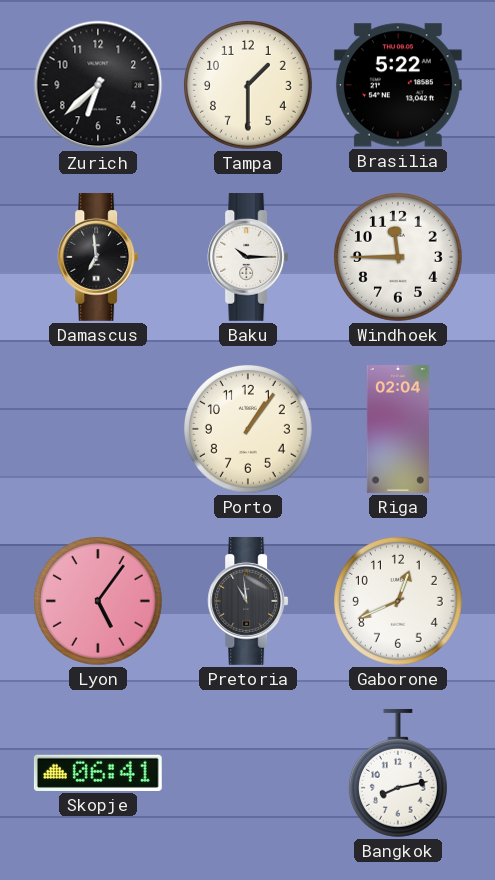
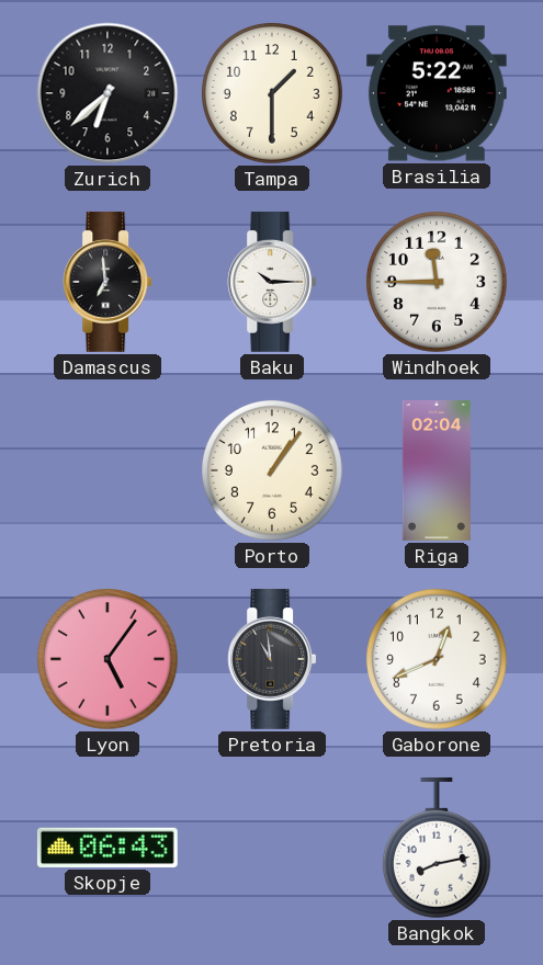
Skopje: 06:41 -> 06:43 (108, 848)
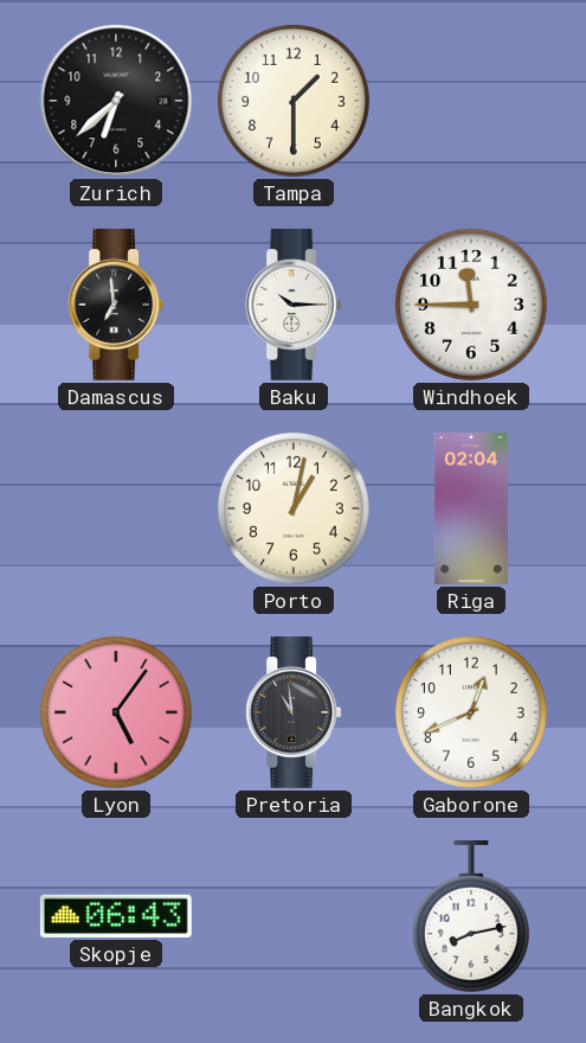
Brasilia: 5:22 -> none (437, 93)
Porto: 1:06 -> 1:02 (294, 508)
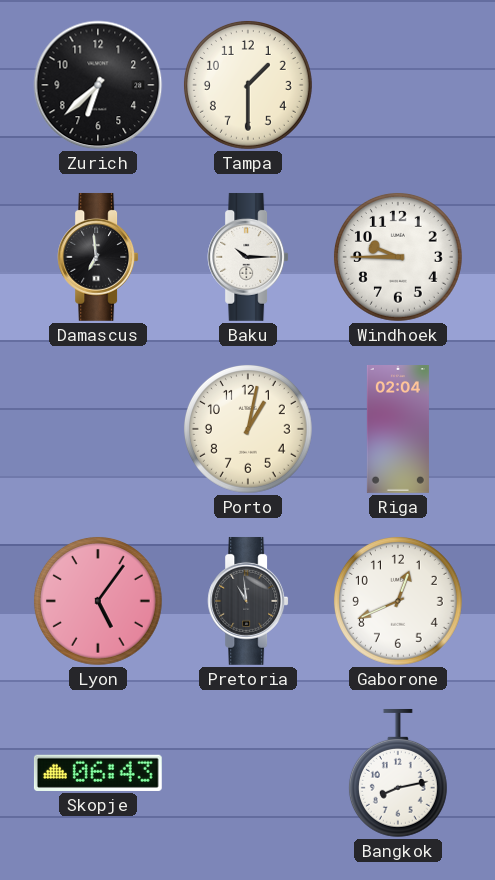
Windhoek: 11:45 -> 9:45 (398, 257)
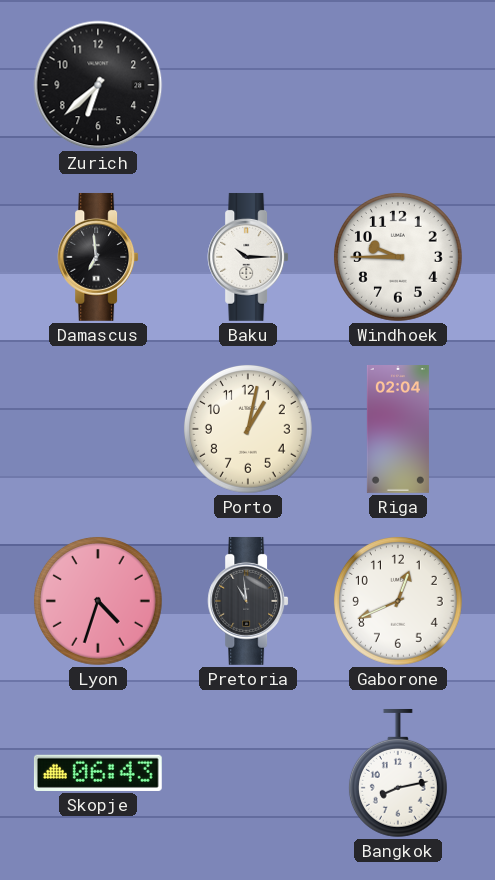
Tampa: 1:30 -> none (248, 85)
Lyon: 5:06 -> 4:33 (98, 601)
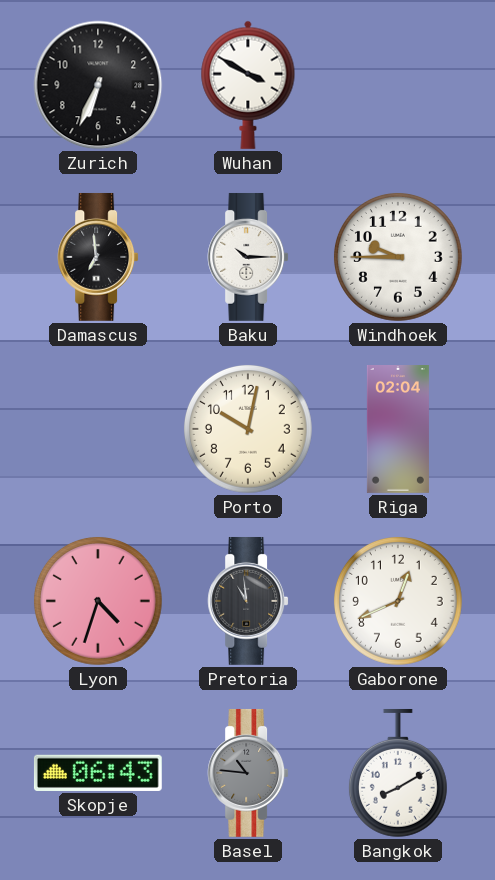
Zurich: 6:38 -> 6:34 (98, 85)
Wuhan: none -> 3:50 (248, 85)
Porto: 1:02 -> 10:02 (248, 429)
Basel: none -> 10:46 (248, 773)
Bangkok: 8:13 -> 8:10 (398, 773)
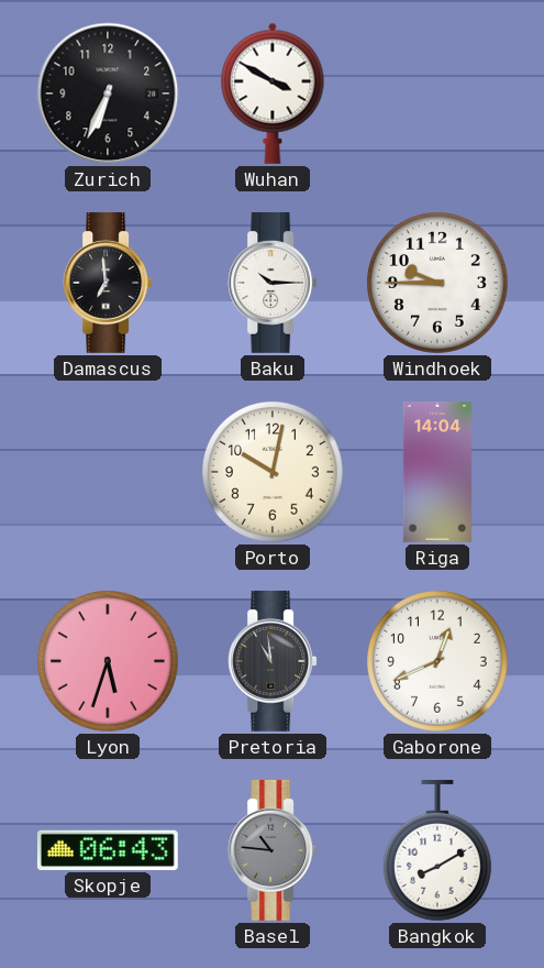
Riga: 02:04 -> 14:04 (437, 473)
Lyon: 4:33 -> 5:33 (108, 661)
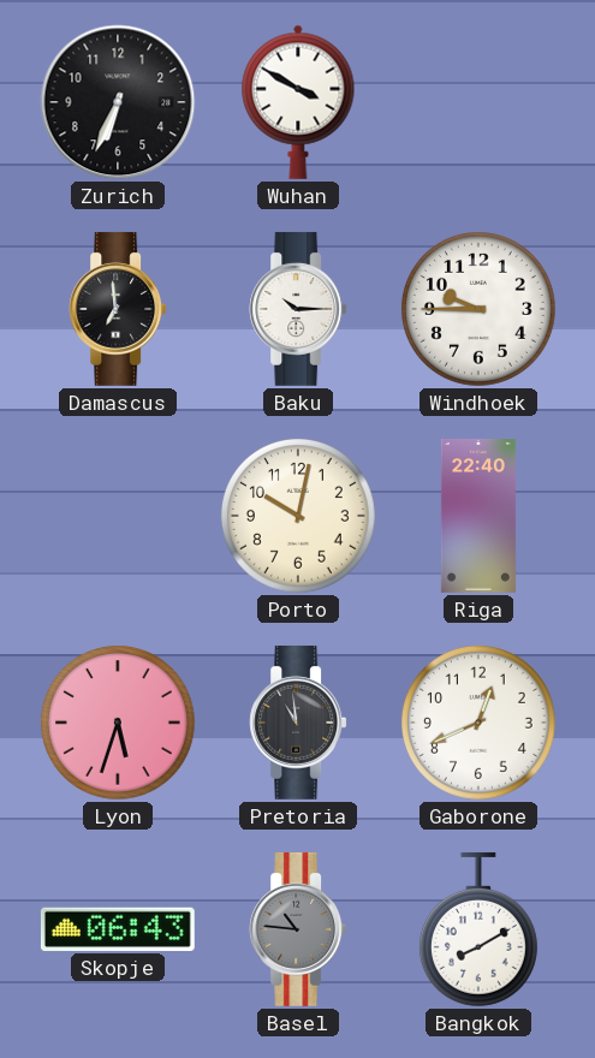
Riga: 14:04 -> 22:40 (478, 517)
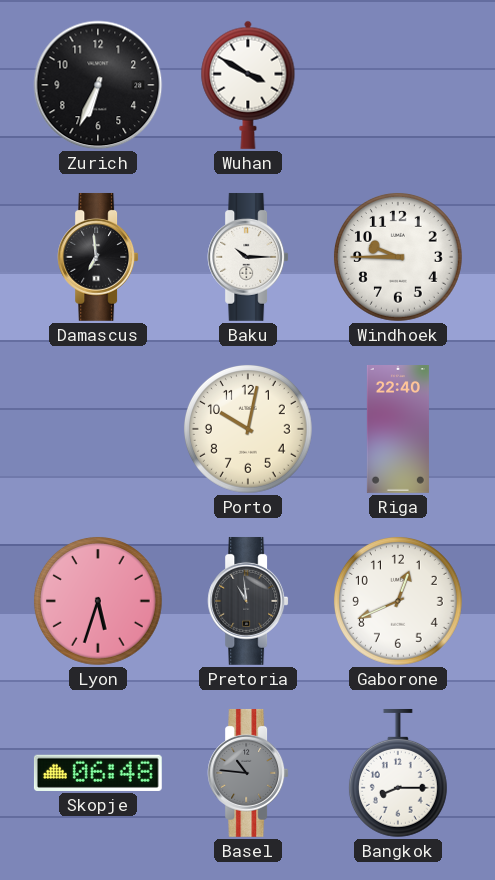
Skopje: 06:43 -> 06:48 (98, 773)
Bangkok: 8:10 -> 8:15 (398, 773)
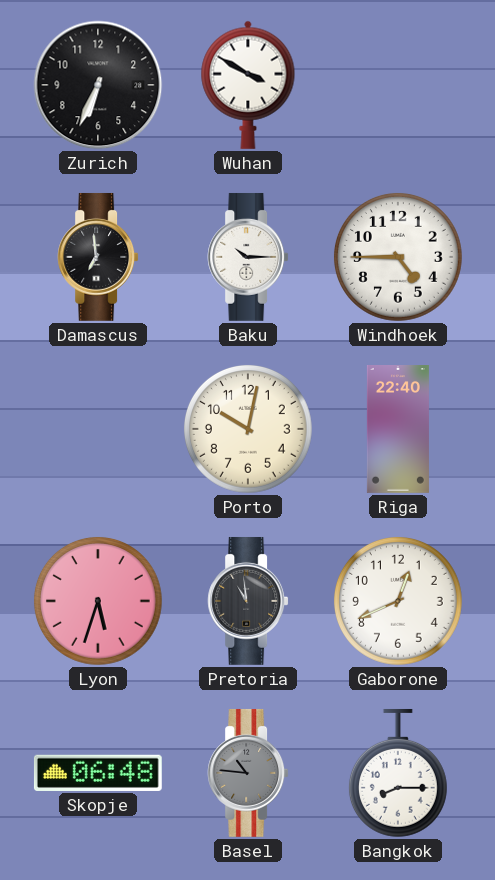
Windhoek: 9:45 -> 4:45 (398, 257)
